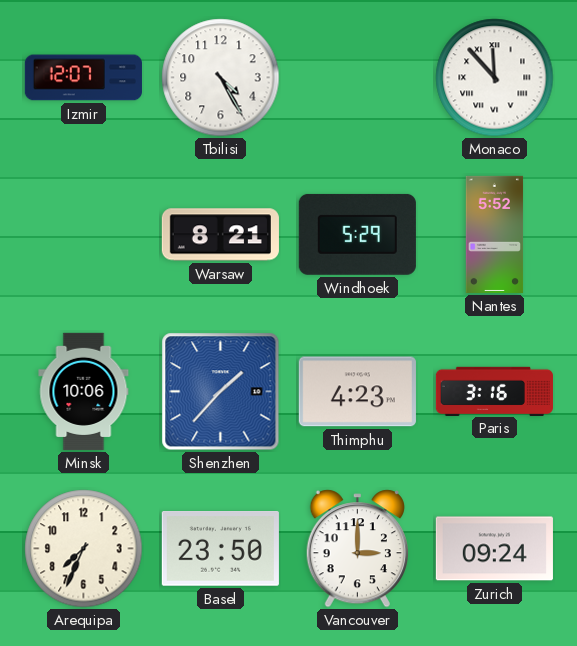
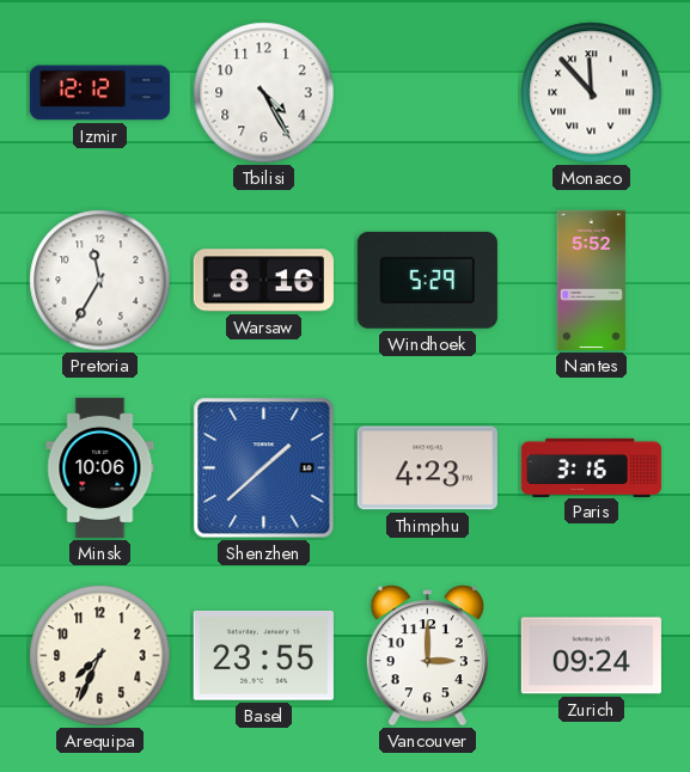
Izmir: 12:07 -> 12:12 (99, 93)
Pretoria: none -> 11:35 (100, 281)
Warsaw: 8:21 -> 8:16 (263, 281)
Shenzhen: 1:37 -> 1:38 (264, 468)
Basel: 23:50 -> 23:55 (263, 656)
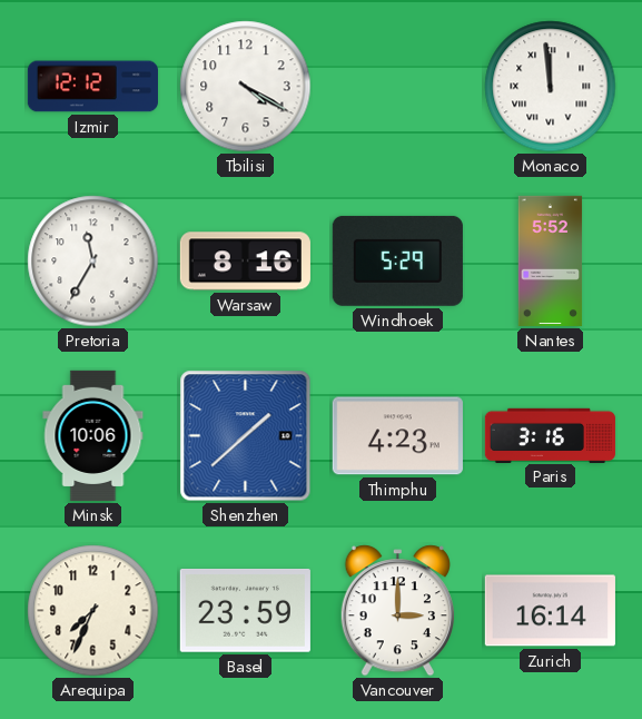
Tbilisi: 4:25 -> 4:20 (246, 87)
Monaco: 11:53 -> 11:59 (551, 87)
Basel: 23:55 -> 23:59 (245, 611)
Zurich: 09:24 -> 16:14 (550, 611)
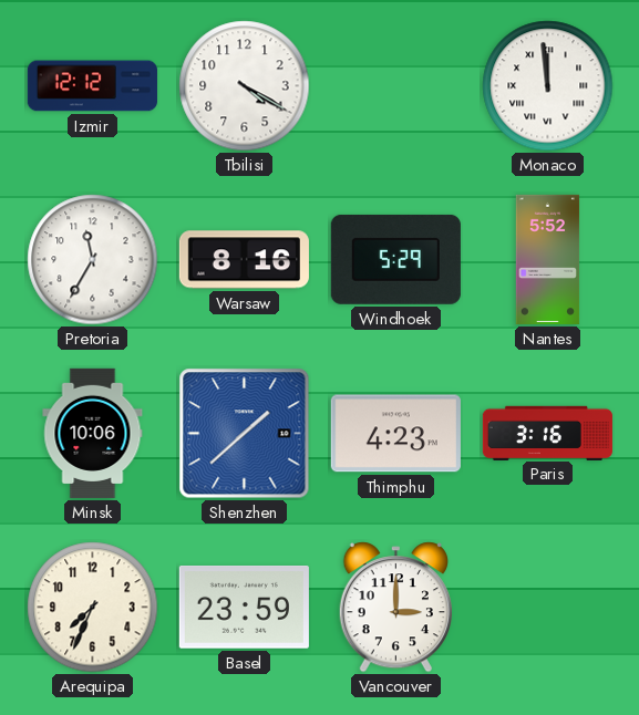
Zurich: 16:14 -> none (550, 611)
